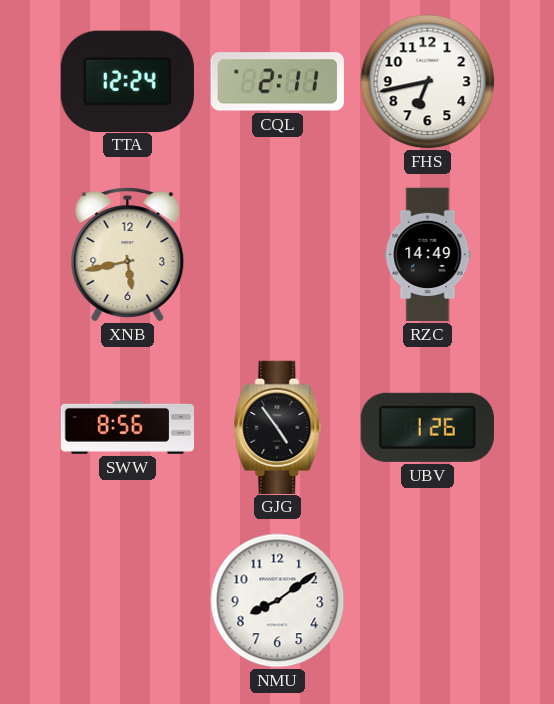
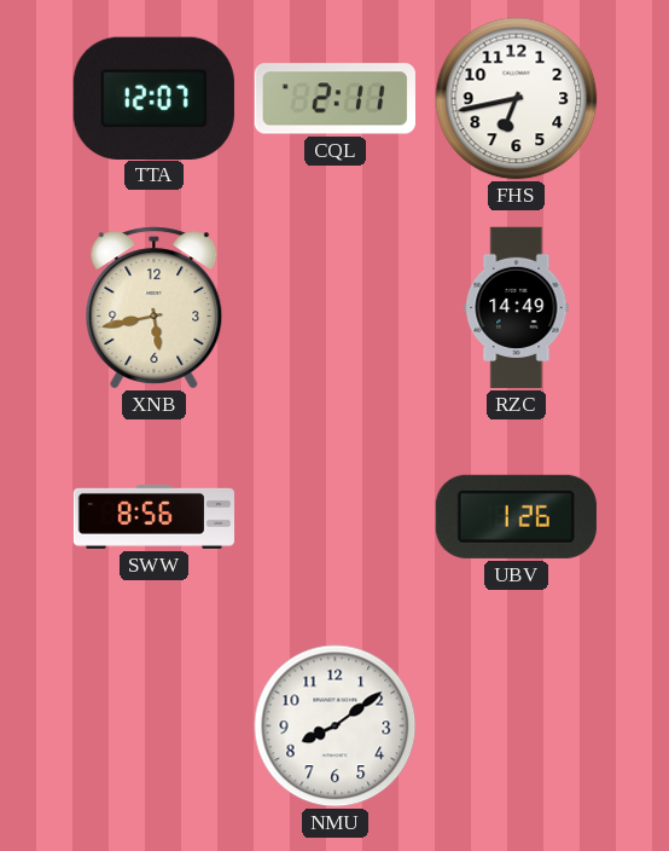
TTA: 12:24 -> 12:07 (153, 98)
GJG: 4:54 -> none (278, 427)
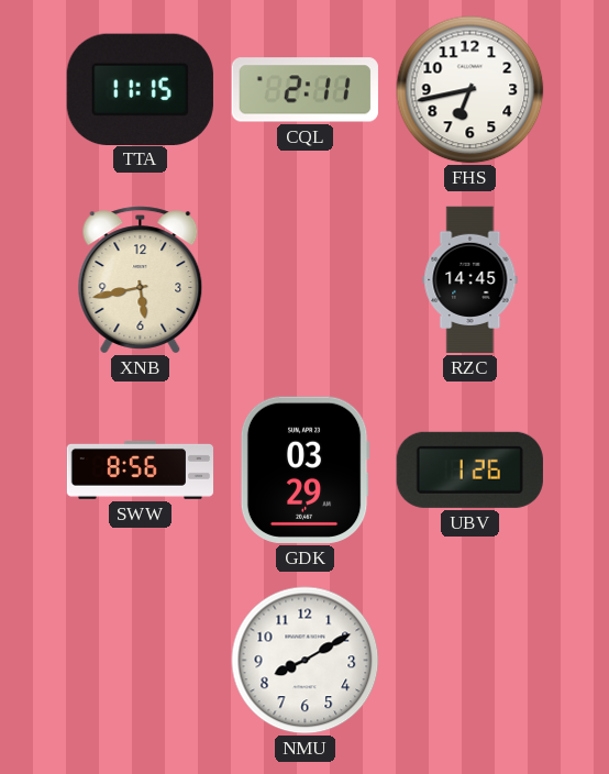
TTA: 12:07 -> 11:15 (140, 89)
RZC: 14:49 -> 14:45 (470, 280)
GDK: none -> 03:29 (304, 469)
NMU: 8:09 -> 8:10 (306, 661)
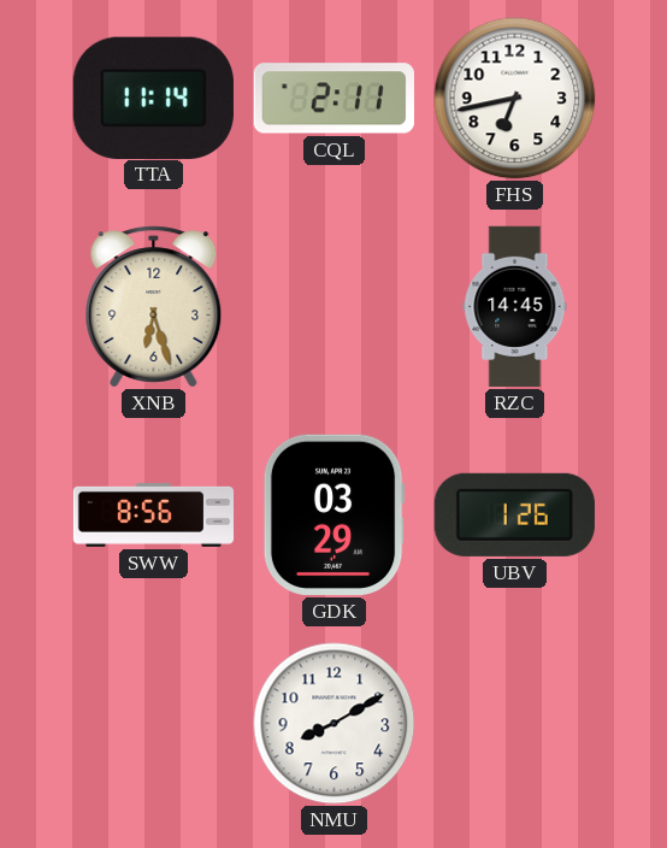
TTA: 11:15 -> 11:14 (153, 98)
XNB: 5:43 -> 6:27 (154, 307)
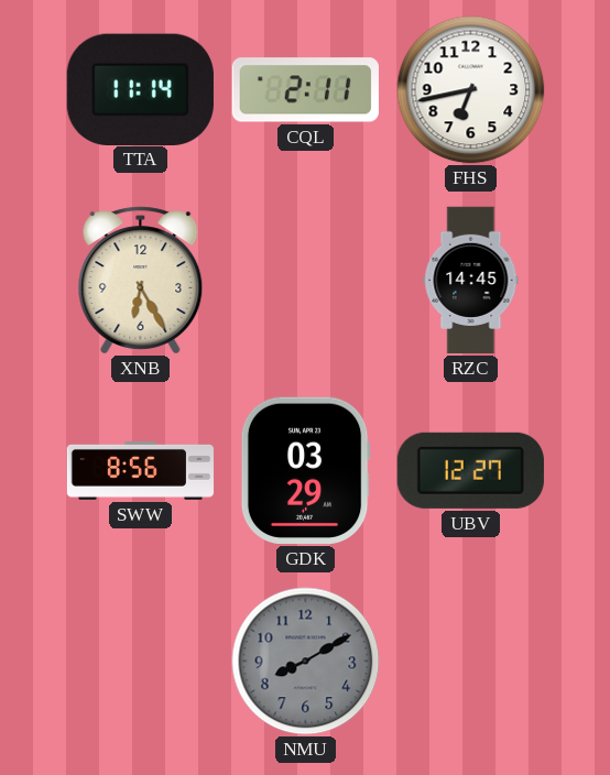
XNB: 6:27 -> 6:25 (141, 281)
UBV: 1:26 -> 12:27 (470, 470)
NMU dial: white -> grey (306, 662)
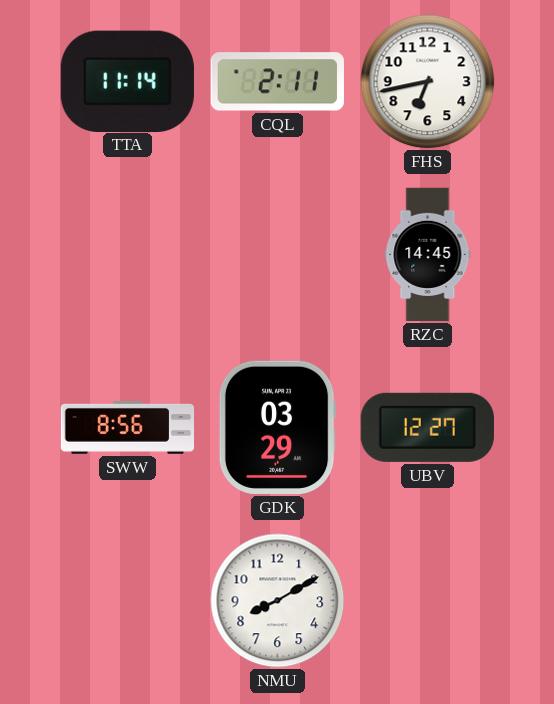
XNB: 6:25 -> none (141, 281)
NMU dial: grey -> white (278, 601)
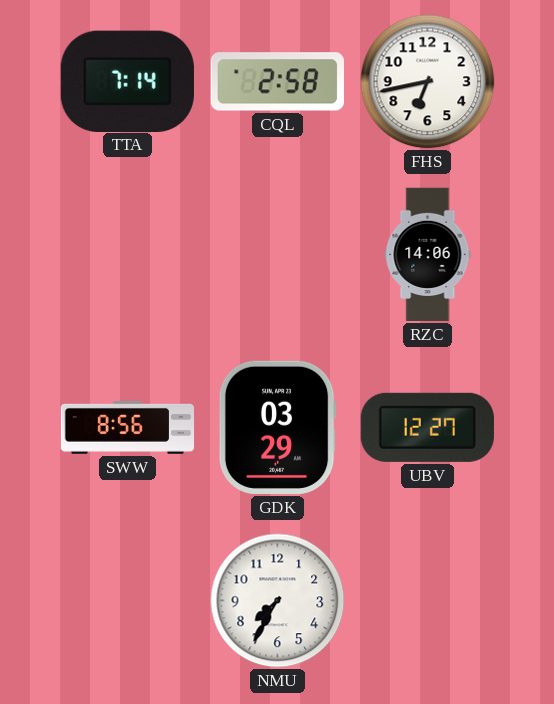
TTA: 11:14 -> 7:14 (127, 81)
CQL: 2:11 -> 2:58 (277, 82)
RZC: 14:45 -> 14:06 (428, 255)
NMU: 8:10 -> 7:35 (278, 601)
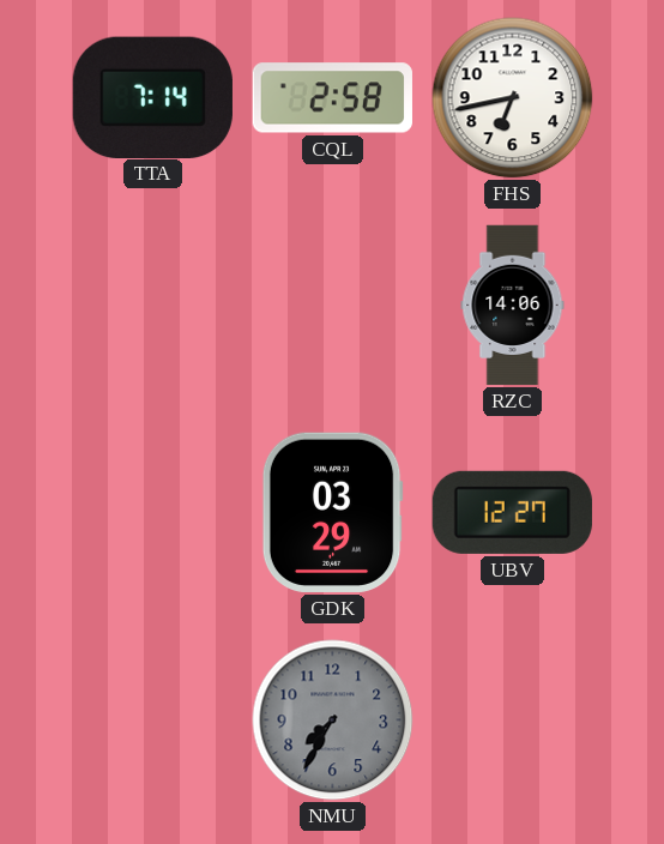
SWW: 8:56 -> none (128, 427)
NMU dial: white -> grey (333, 721)
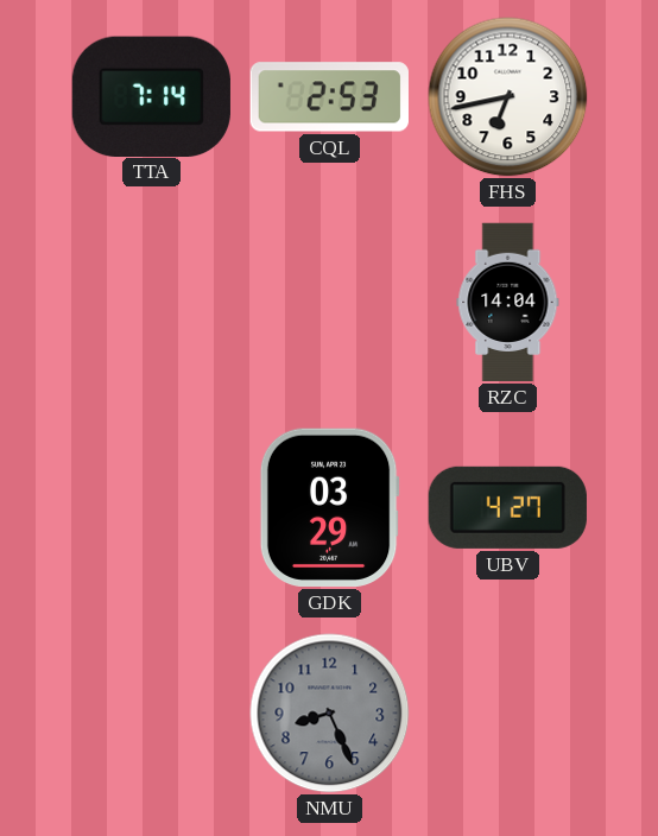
CQL: 2:58 -> 2:53 (329, 97)
RZC: 14:06 -> 14:04 (508, 303)
UBV: 12:27 -> 4:27 (507, 507)
NMU: 7:35 -> 8:26 (330, 714)
